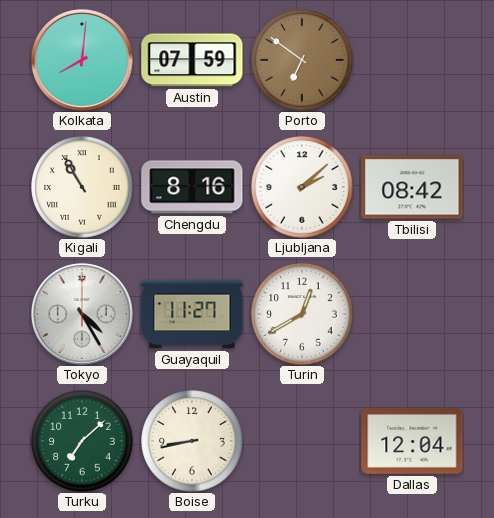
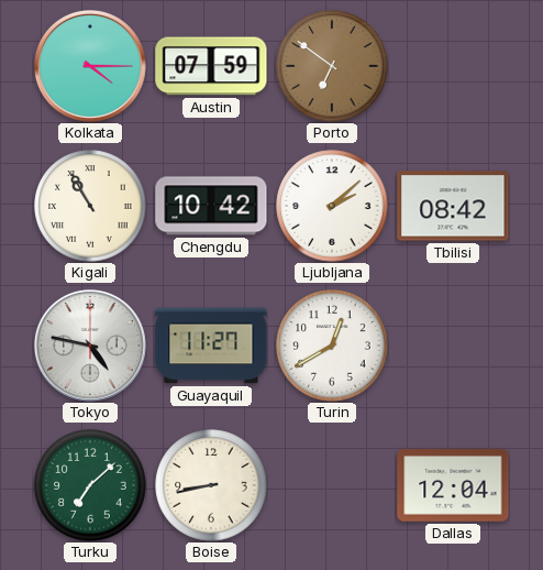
Kolkata: 8:01 -> 4:15 (90, 66)
Chengdu: 8:16 -> 10:42 (211, 206)
Tokyo: 4:25 -> 4:47 (90, 346)
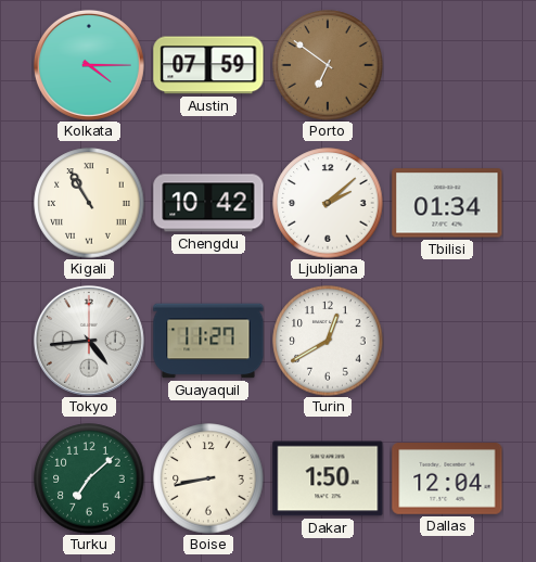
Tbilisi: 08:42 -> 01:34 (447, 203)
Tokyo: 4:47 -> 4:44 (89, 341)
Dakar: none -> 1:50 (328, 478)
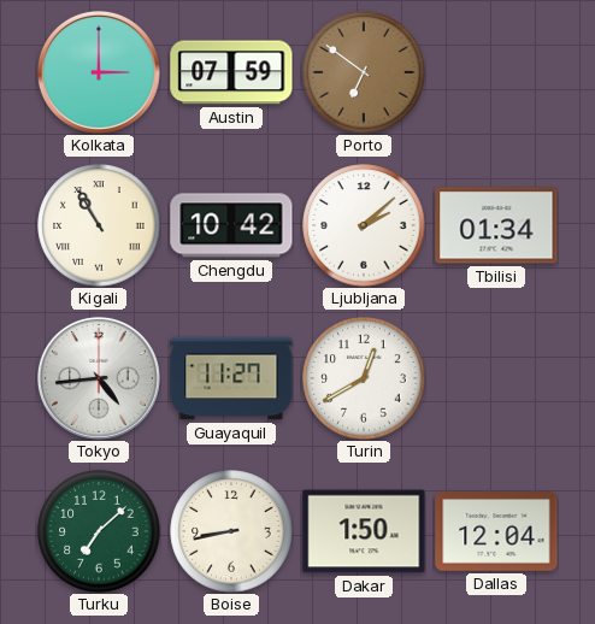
Kolkata: 4:15 -> 3:00 (99, 72)
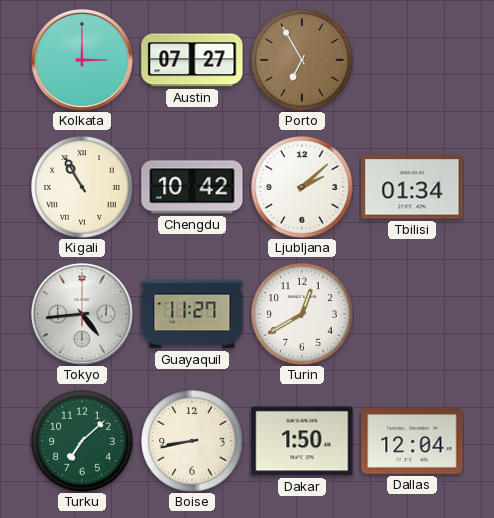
Austin: 07:59 -> 07:27 (192, 60)
Porto: 6:51 -> 6:55 (302, 60)
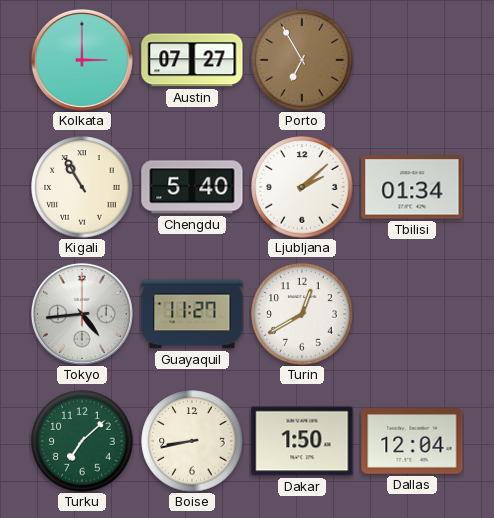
Chengdu: 10:42 -> 5:40 (192, 187)
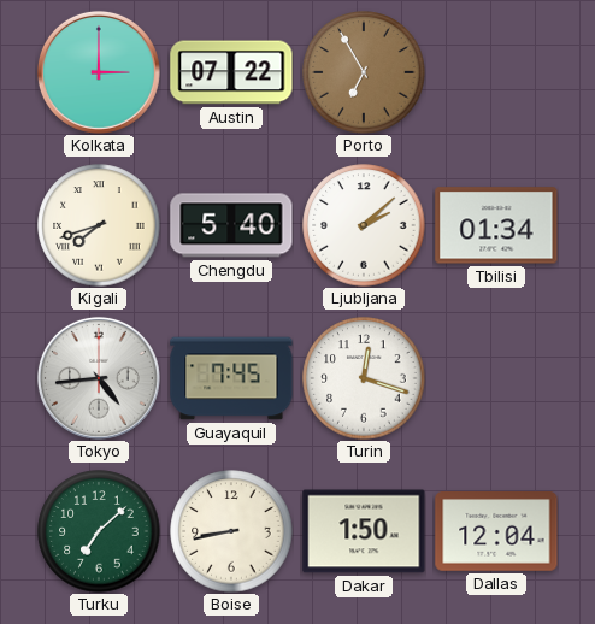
Austin: 07:27 -> 07:22 (231, 72)
Kigali: 10:55 -> 7:42 (99, 225)
Guayaquil: 11:27 -> 7:45 (231, 378)
Turin: 12:40 -> 12:18 (364, 378)
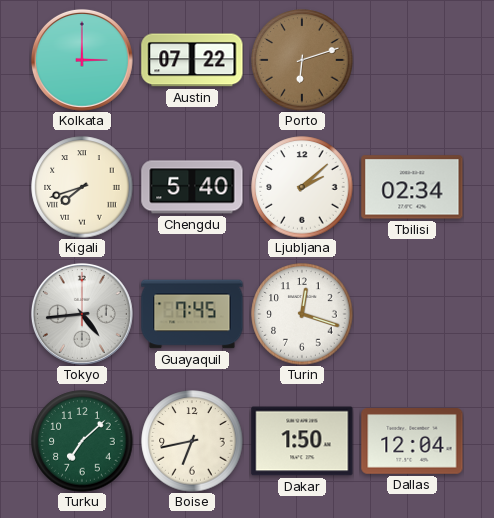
Porto: 6:55 -> 6:12 (302, 60)
Tbilisi: 01:34 -> 02:34 (412, 187)
Boise: 8:43 -> 6:43 (192, 441)
